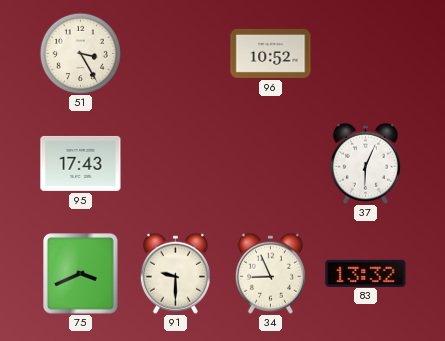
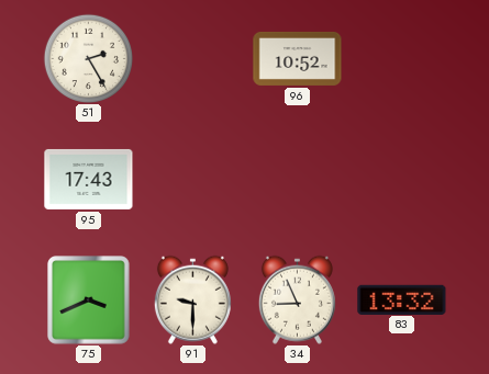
51: 3:25 -> 2:25 (88, 58)
37: 6:04 -> none (365, 163)
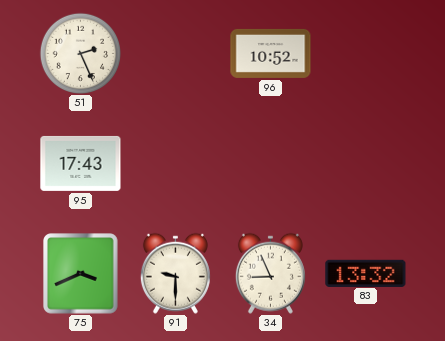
51: 2:25 -> 2:26 (80, 53)
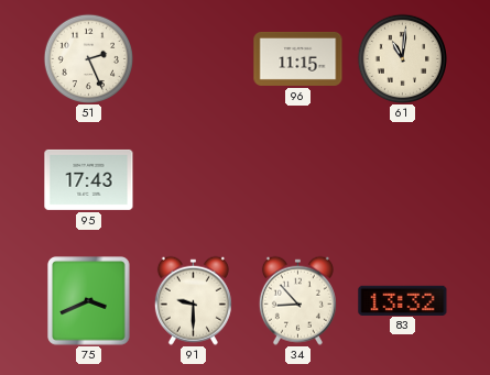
96: 10:52 -> 11:15 (298, 58)
61: none -> 11:01 (402, 58)
34: 8:56 -> 8:53 (297, 300)
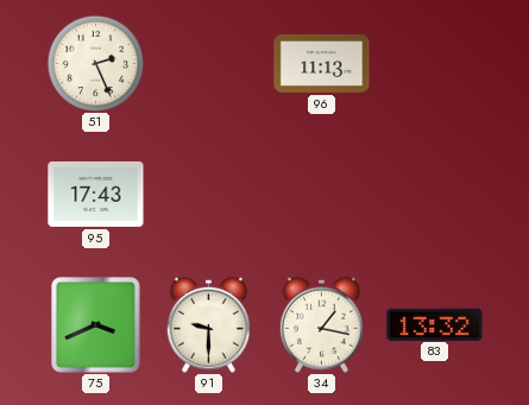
96: 11:15 -> 11:13 (322, 63)
61: 11:01 -> none (402, 58)
34: 8:53 -> 1:17 (321, 324)
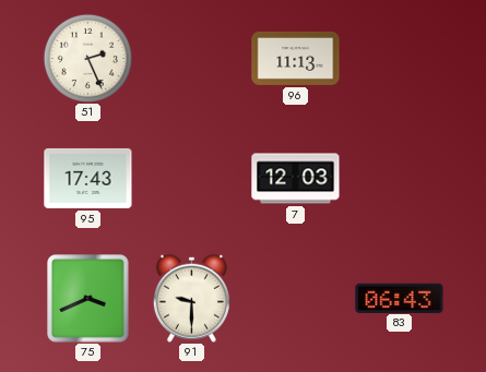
7: none -> 12:03 (296, 179)
34: 1:17 -> none (321, 324)
83: 13:32 -> 06:43 (400, 298)
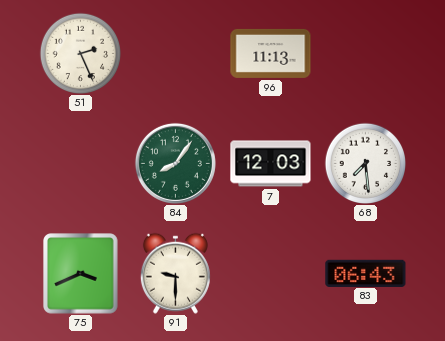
95: 17:43 -> none (88, 178)
84: none -> 8:06 (175, 163)
68: none -> 7:29 (365, 163)
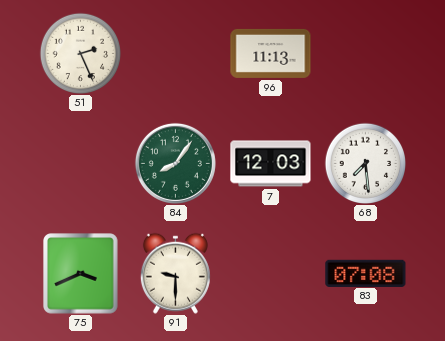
83: 06:43 -> 07:08 (366, 273)
